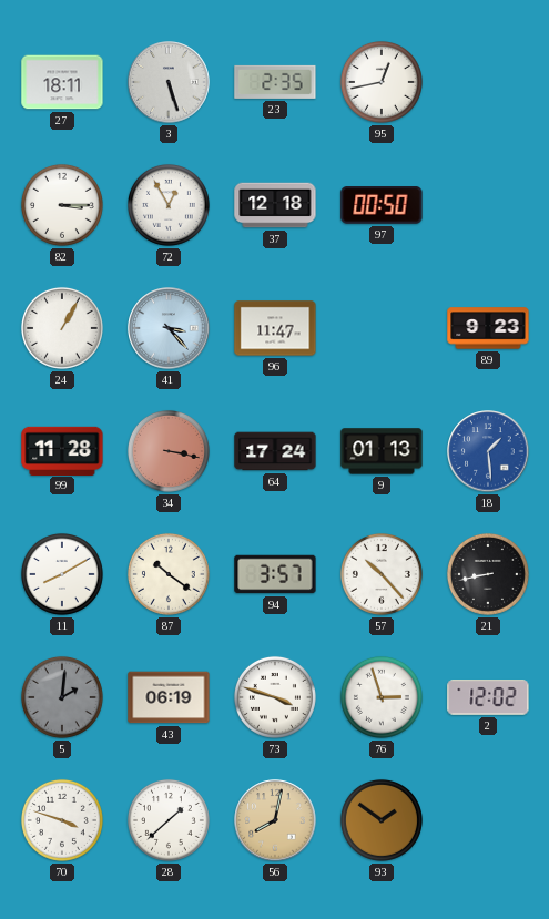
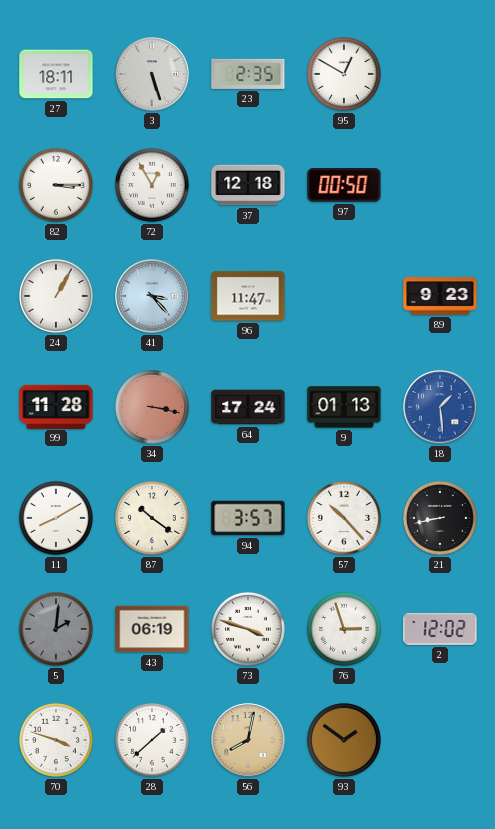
95: 12:43 -> 12:50 (344, 74)
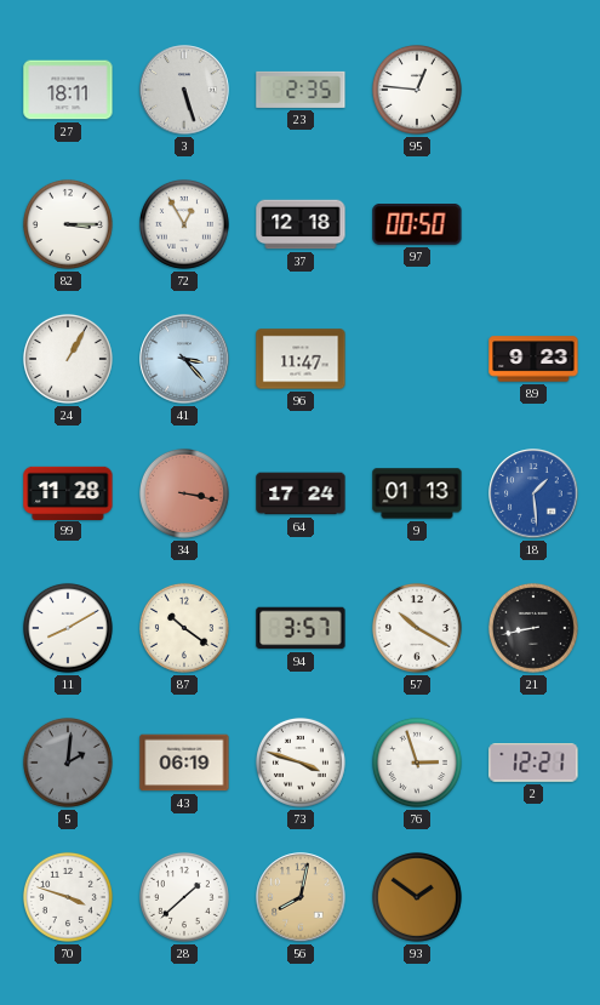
95: 12:50 -> 12:46 (417, 90)
57: 10:23 -> 10:20 (417, 628)
2: 12:02 -> 12:21 (533, 763)
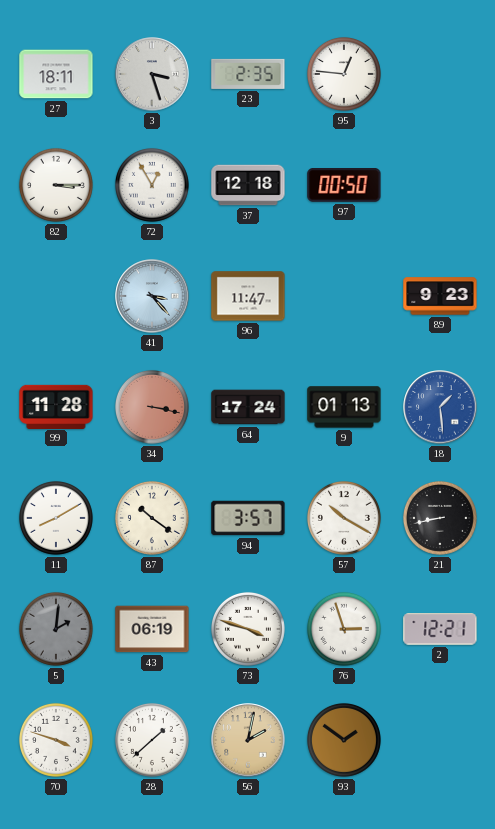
3: 5:27 -> 3:27 (152, 74)
24: 1:05 -> none (68, 359)
56: 8:02 -> 2:02 (248, 740)
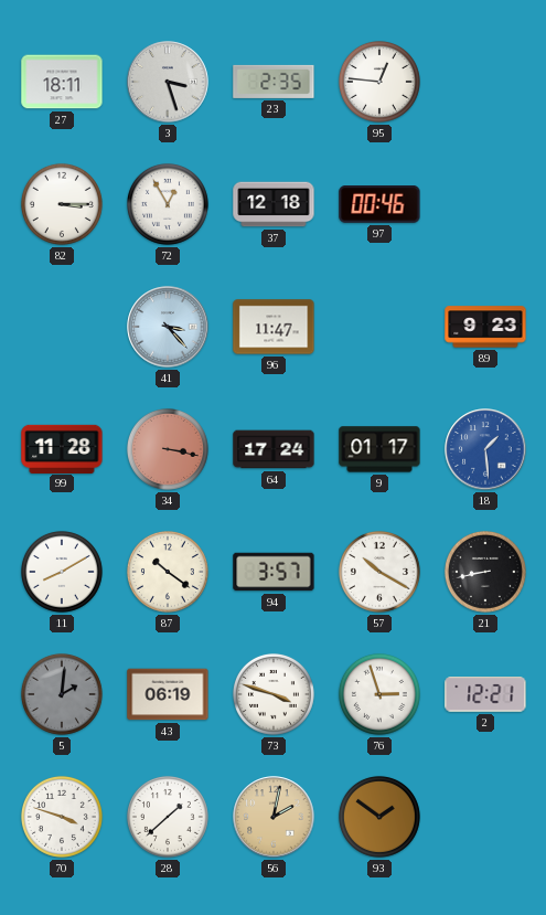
97: 00:50 -> 00:46 (379, 205)
9: 01:13 -> 01:17 (379, 449)
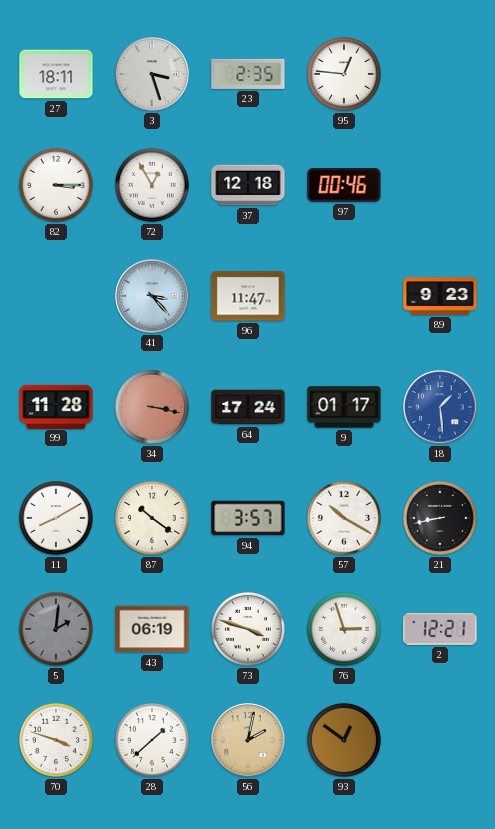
93: 1:51 -> 12:51 (344, 740)
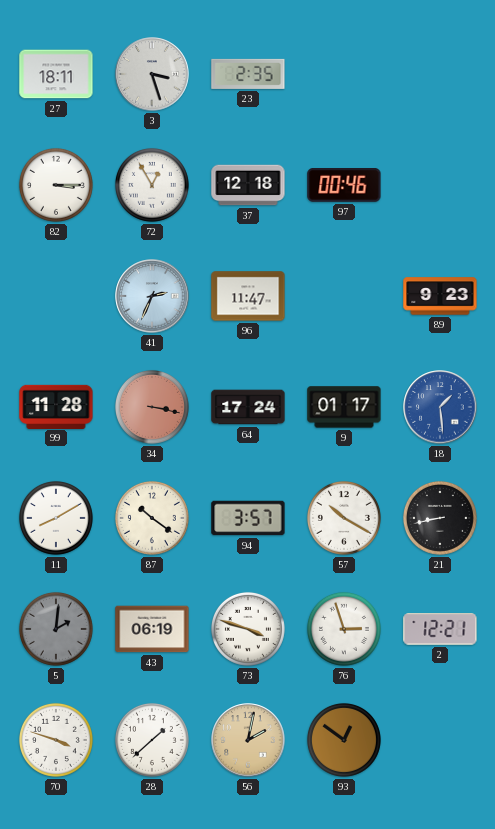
95: 12:46 -> none (344, 74)
41: 3:23 -> 2:34 (152, 296)
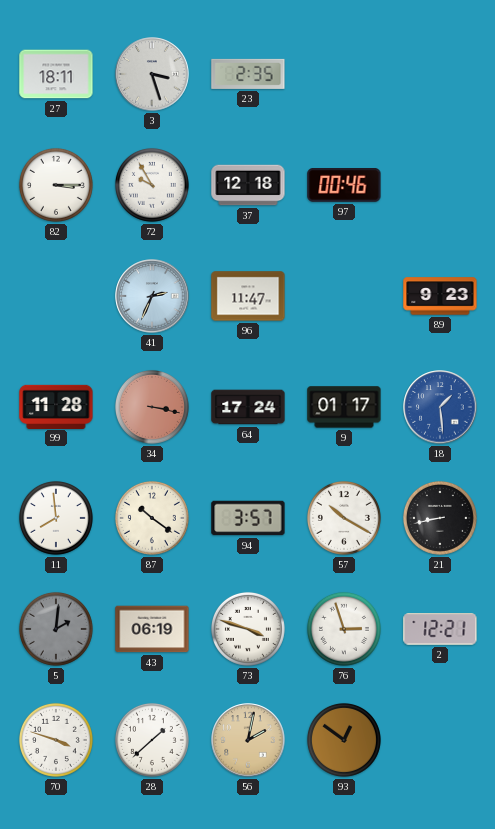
72: 12:55 -> 9:55 (152, 185)
11: 8:10 -> 7:59 (56, 518)
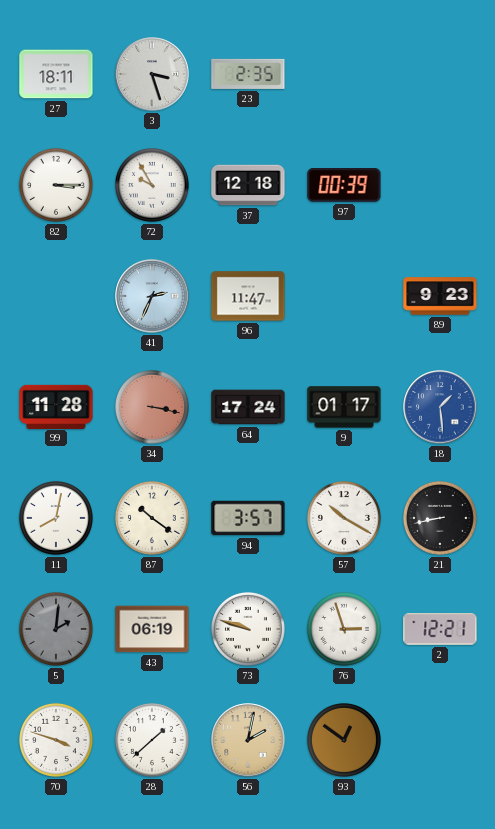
97: 00:46 -> 00:39 (344, 186)
11: 7:59 -> 8:02 (56, 518)
73: 3:48 -> 9:48 (248, 629)
